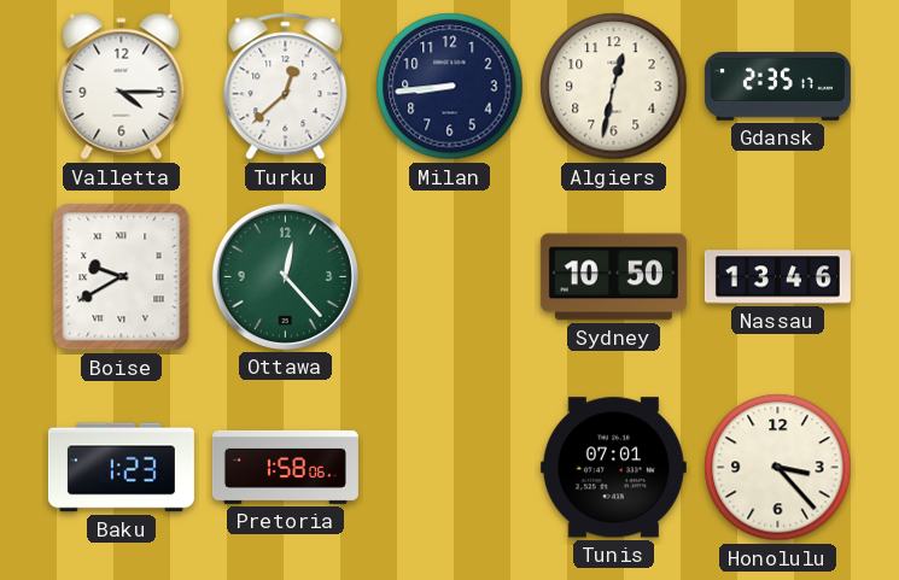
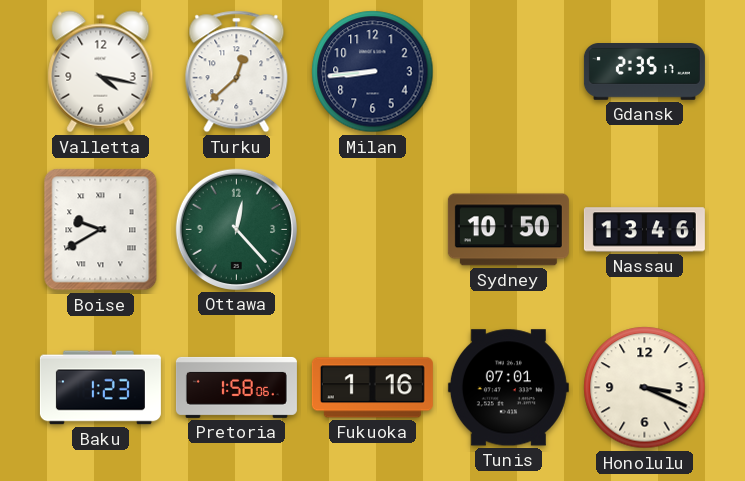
Valletta: 4:15 -> 4:17 (101, 72)
Algiers: 12:32 -> none (614, 87)
Fukuoka: none -> 1:16 (372, 388)
Honolulu: 3:23 -> 3:19 (645, 388)
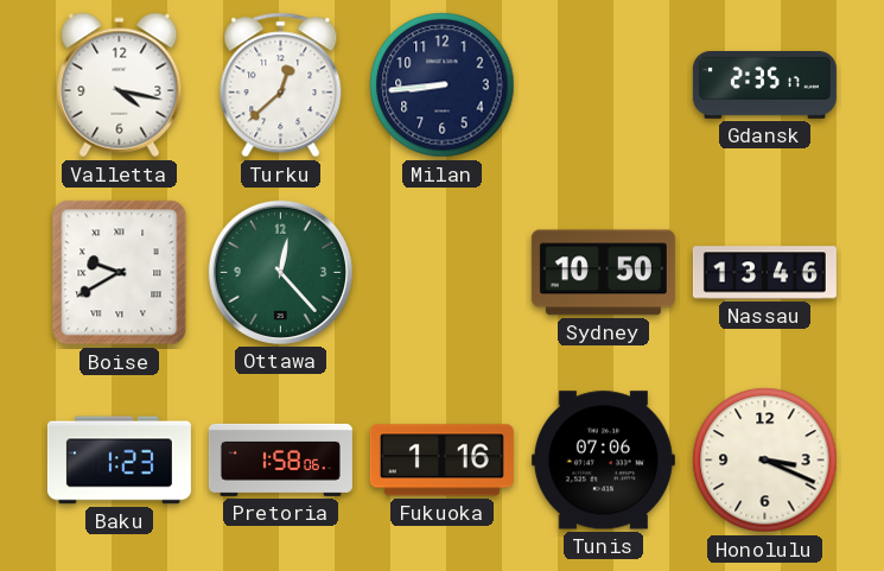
Tunis: 07:01 -> 07:06 (603, 461)
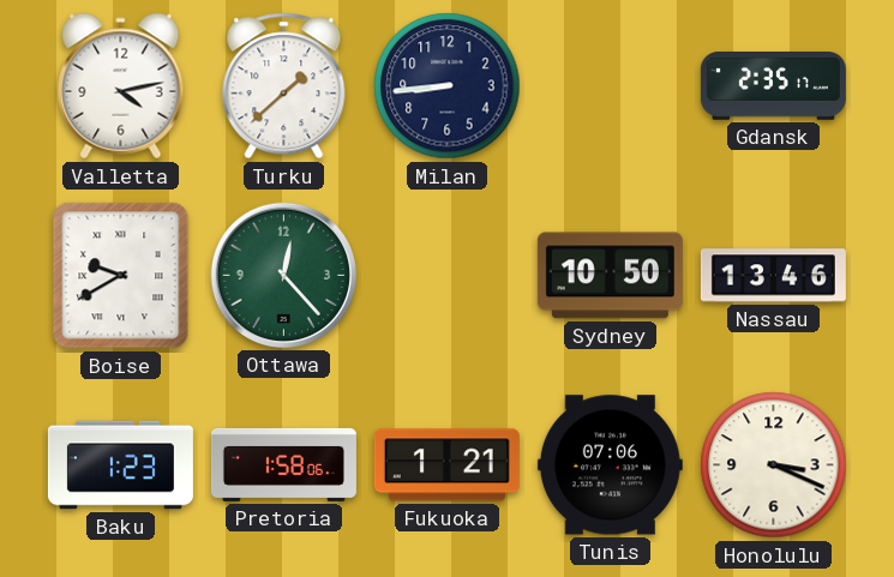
Valletta: 4:17 -> 4:13 (121, 86)
Turku: 12:38 -> 1:38 (284, 86)
Fukuoka: 1:16 -> 1:21 (446, 465)
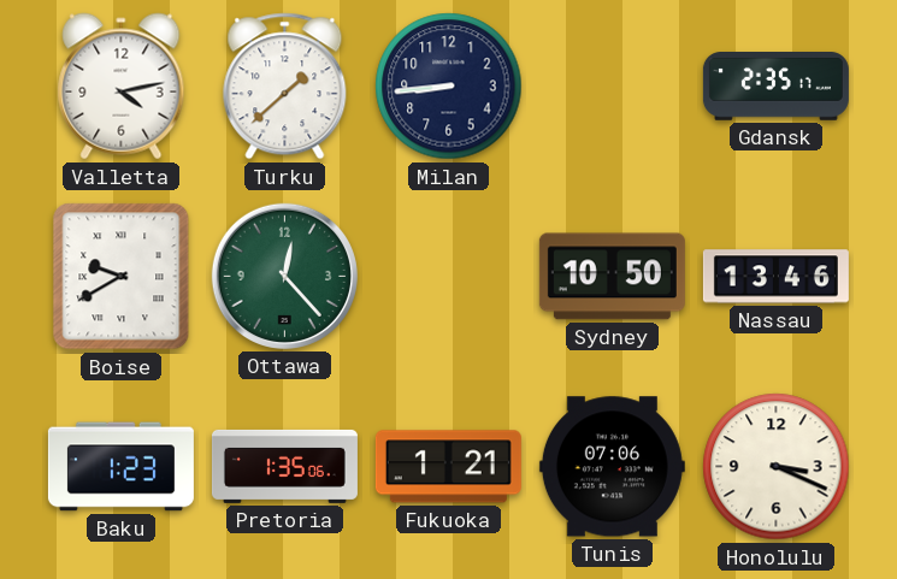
Pretoria: 1:58 -> 1:35 (284, 466)
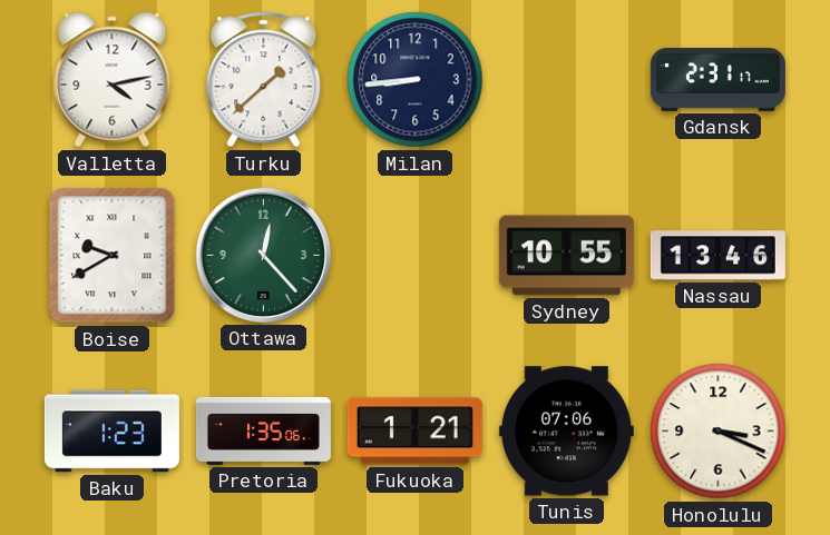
Gdansk: 2:35 -> 2:31 (717, 80)
Sydney: 10:50 -> 10:55 (566, 256)
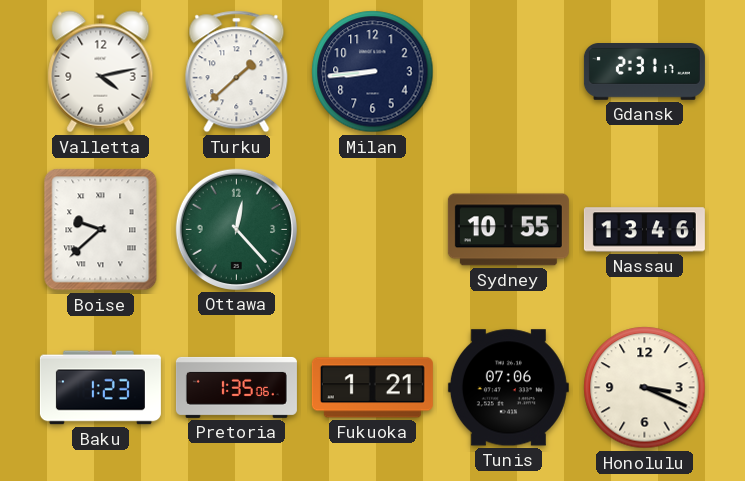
Boise: 9:40 -> 9:38 (101, 230)
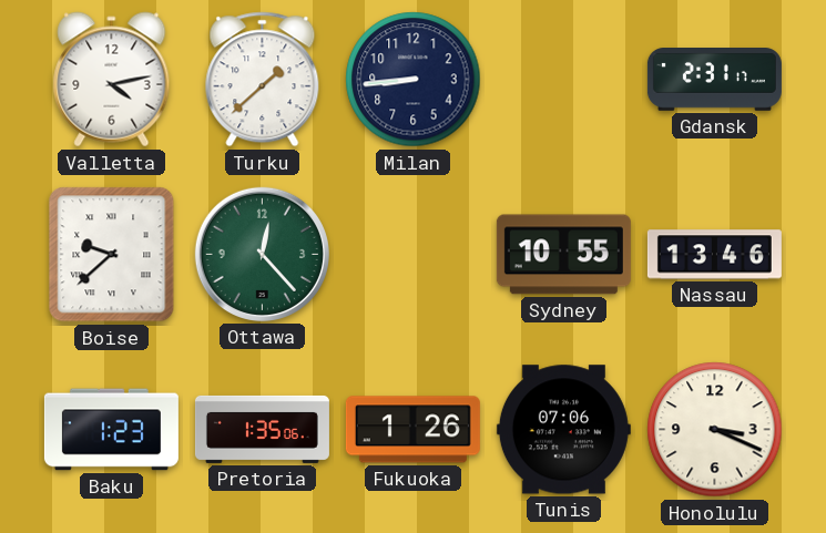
Fukuoka: 1:21 -> 1:26 (412, 430)
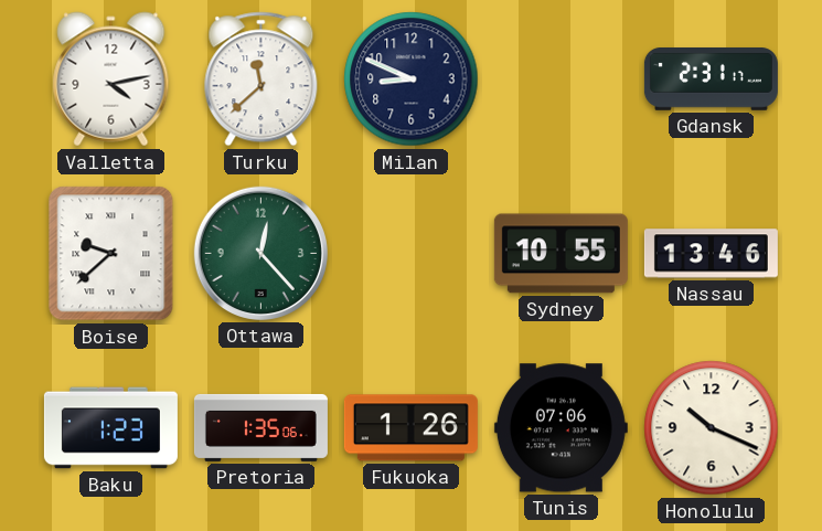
Turku: 1:38 -> 11:38 (261, 79)
Milan: 8:44 -> 8:49 (412, 79)
Honolulu: 3:19 -> 10:19 (712, 428)
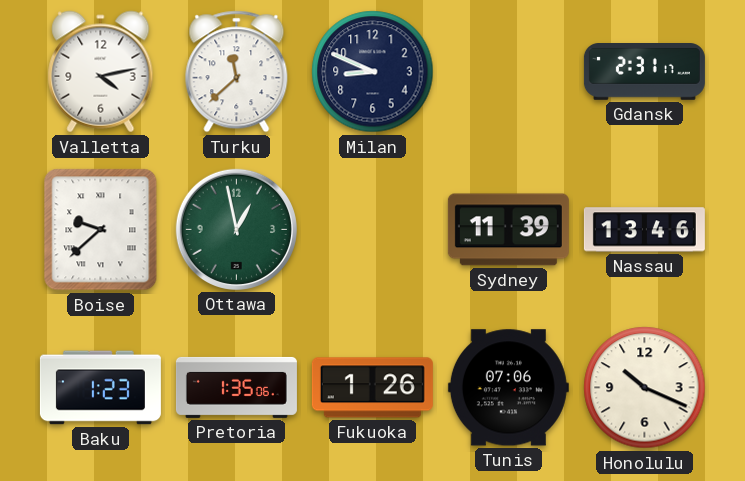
Ottawa: 12:23 -> 12:58 (236, 229)
Sydney: 10:55 -> 11:39 (508, 230)
